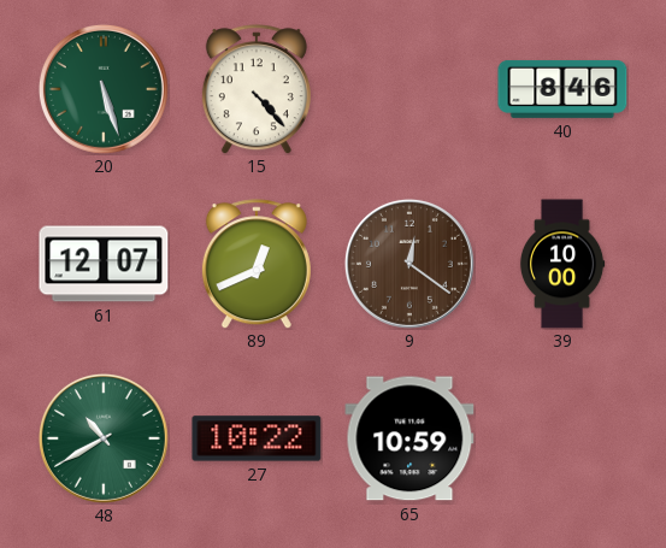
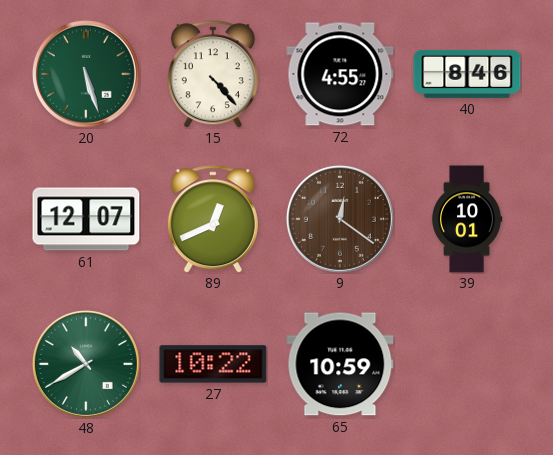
72: none -> 4:55 (340, 74)
39: 10:00 -> 10:01 (467, 219)
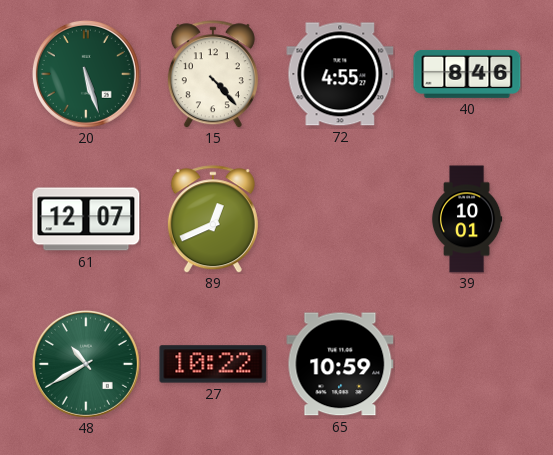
9: 12:21 -> none (340, 219)
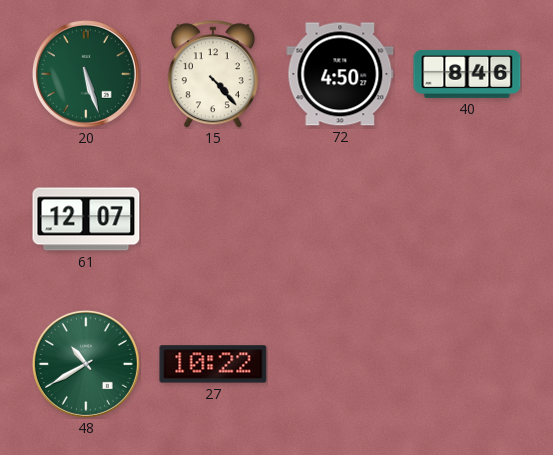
72: 4:55 -> 4:50 (340, 74)
89: 12:41 -> none (213, 219)
39: 10:01 -> none (467, 219)
65: 10:59 -> none (340, 364)
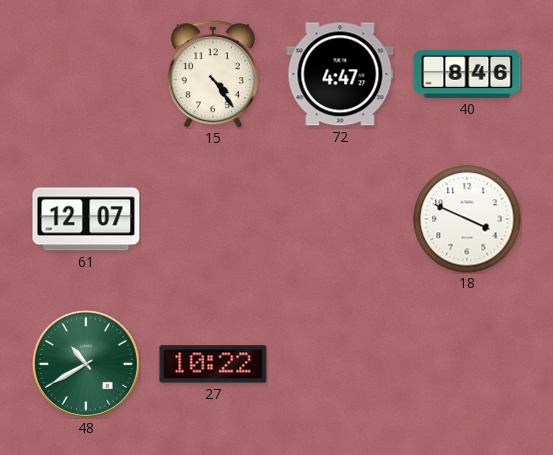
20: 5:27 -> none (86, 74)
15: 4:23 -> 4:24 (213, 74)
72: 4:50 -> 4:47 (340, 74)
18: none -> 3:49 (467, 219)
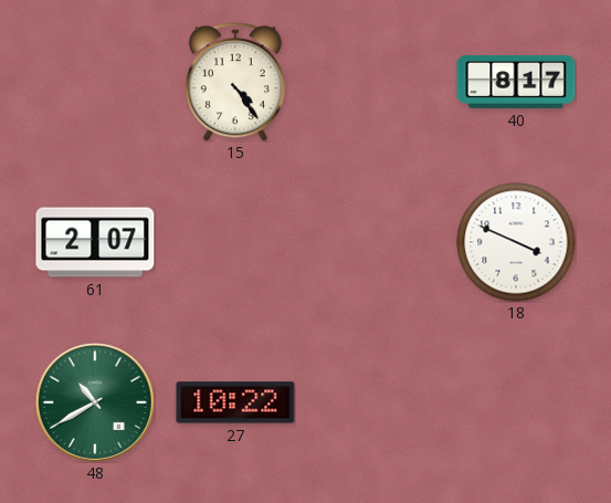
72: 4:47 -> none (340, 74)
40: 8:46 -> 8:17 (516, 82)
61: 12:07 -> 2:07 (95, 242)
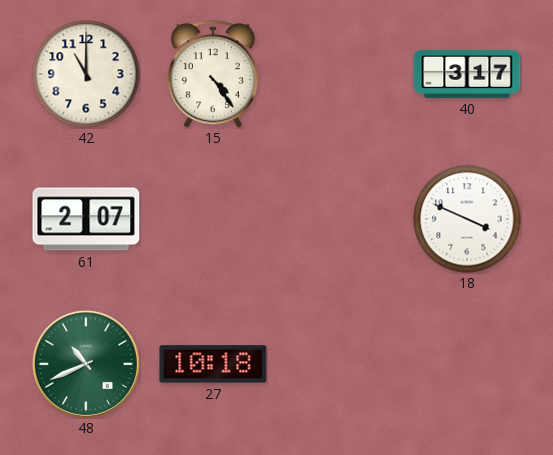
42: none -> 11:00 (86, 74)
40: 8:17 -> 3:17 (467, 74)
48: 10:40 -> 10:41 (86, 364)
27: 10:22 -> 10:18 (213, 364)
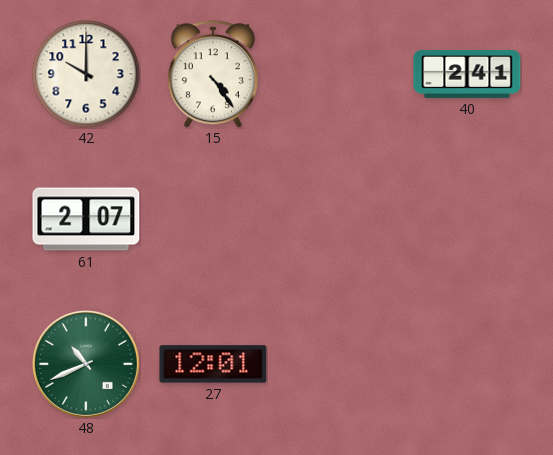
42: 11:00 -> 10:00 (86, 74)
40: 3:17 -> 2:41 (467, 74)
18: 3:49 -> none (467, 219)
27: 10:18 -> 12:01 (213, 364)
